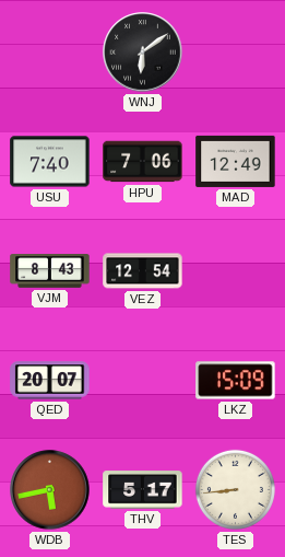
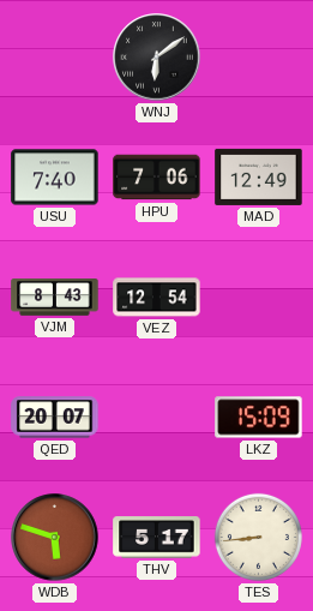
WDB: 5:43 -> 5:48 (55, 538)
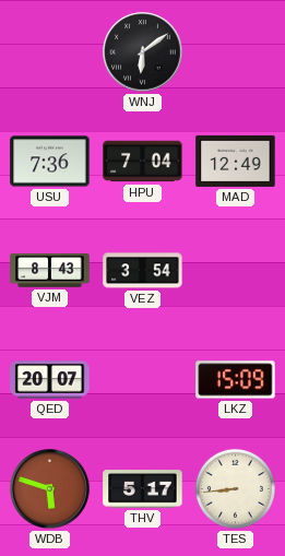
USU: 7:40 -> 7:36 (50, 162)
HPU: 7:06 -> 7:04 (143, 162)
VEZ: 12:54 -> 3:54 (143, 271)
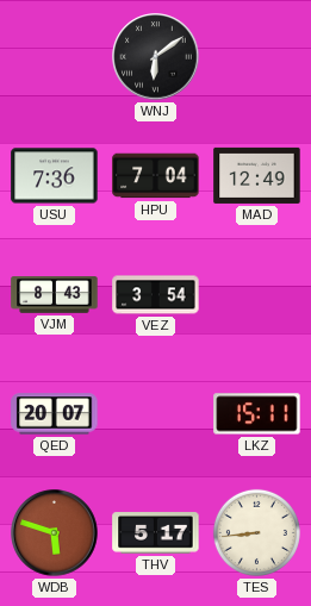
LKZ: 15:09 -> 15:11 (257, 414)
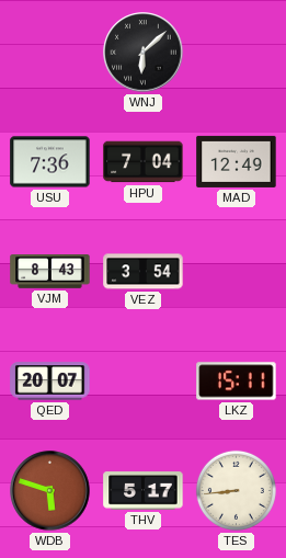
WNJ: 6:09 -> 6:08 (144, 53)
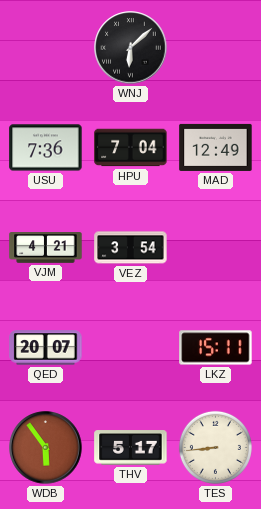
VJM: 8:43 -> 4:21 (46, 248)
WDB: 5:48 -> 5:54 (46, 448)
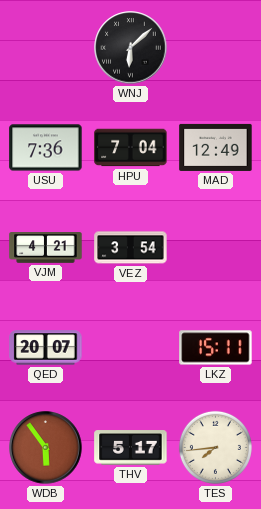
TES: 8:44 -> 7:44 (215, 447)
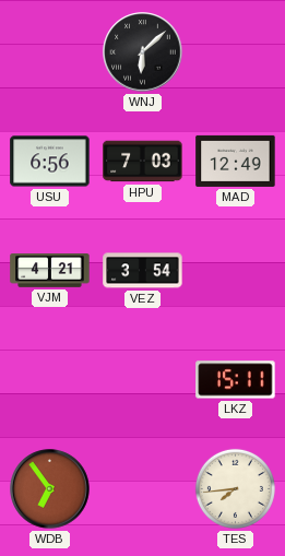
USU: 7:36 -> 6:56 (50, 162)
HPU: 7:04 -> 7:03 (143, 162)
QED: 20:07 -> none (46, 348)
WDB: 5:54 -> 6:54 (50, 489)
THV: 5:17 -> none (131, 448)
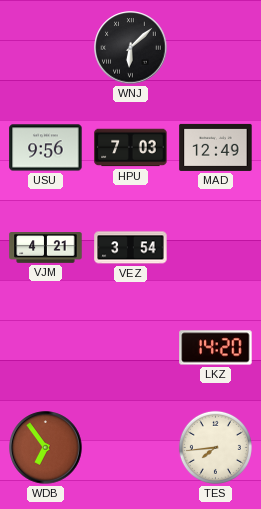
USU: 6:56 -> 9:56 (46, 148)
LKZ: 15:11 -> 14:20 (216, 348)
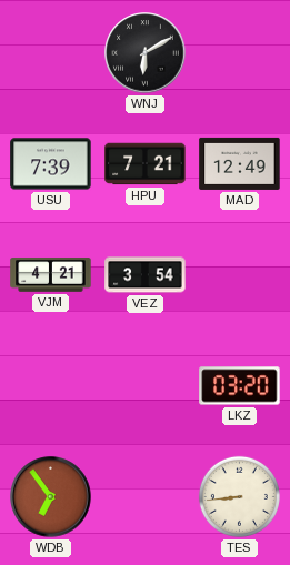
WNJ: 6:08 -> 6:10 (146, 53)
USU: 9:56 -> 7:39 (51, 164)
HPU: 7:03 -> 7:21 (146, 164)
LKZ: 14:20 -> 03:20 (240, 386)
TES: 7:44 -> 8:44 (239, 496)
